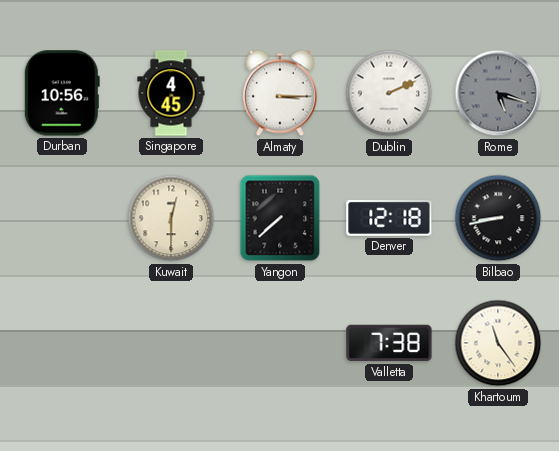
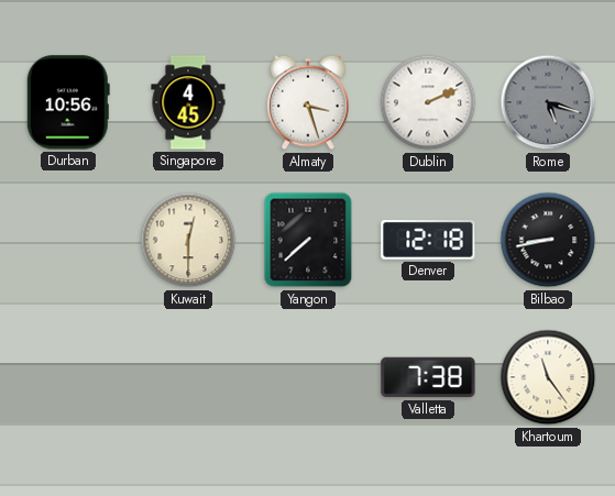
Almaty: 3:15 -> 3:27 (308, 102)
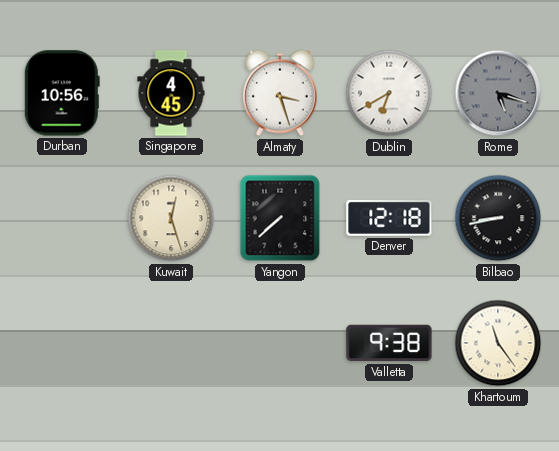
Dublin: 2:11 -> 6:40 (389, 93)
Kuwait: 12:30 -> 12:27 (171, 218)
Valletta: 7:38 -> 9:38 (389, 343)
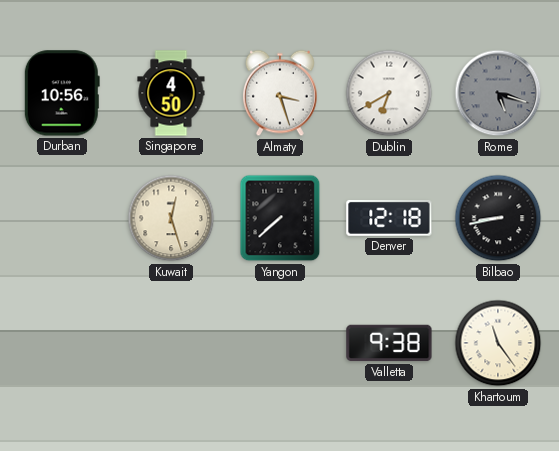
Singapore: 4:45 -> 4:50 (171, 93)
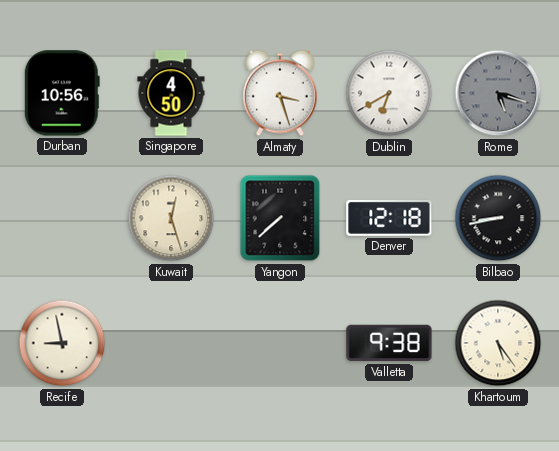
Recife: none -> 8:58 (62, 343)
Khartoum: 11:24 -> 5:24 (498, 343)
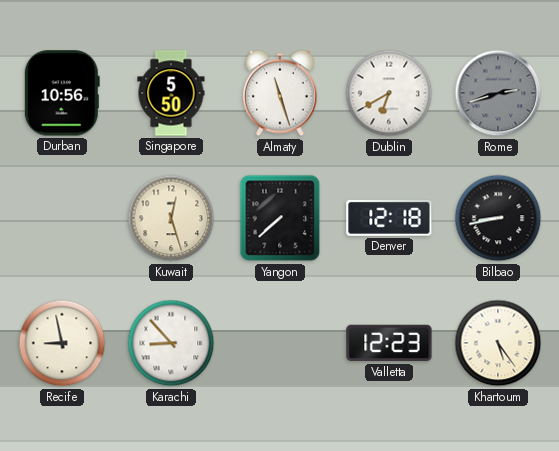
Singapore: 4:50 -> 5:50 (171, 93)
Almaty: 3:27 -> 11:27 (280, 93)
Rome: 5:18 -> 2:42 (498, 93)
Karachi: none -> 8:53 (171, 343)
Valletta: 9:38 -> 12:23 (389, 343)
